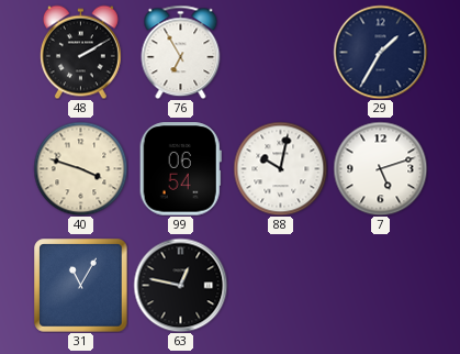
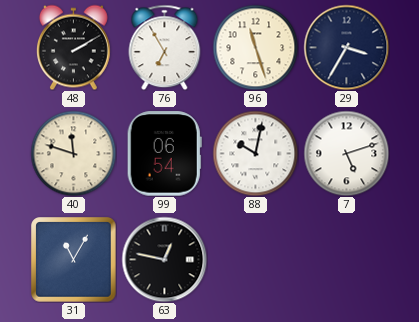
96: none -> 11:27 (255, 47)
29: 1:35 -> 3:35 (346, 47)
40: 3:48 -> 11:48 (73, 153)
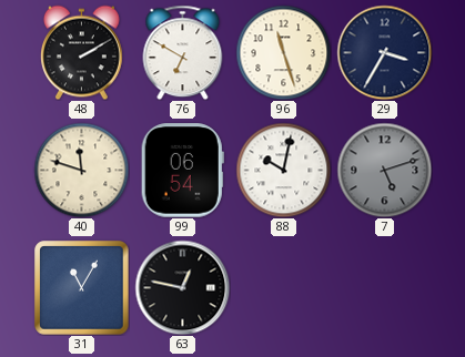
76: 6:55 -> 6:50 (183, 52)
7 dial: white -> grey (384, 170)
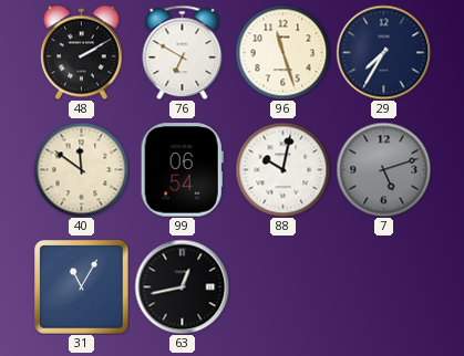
29: 3:35 -> 7:35 (383, 52)
40: 11:48 -> 11:51 (81, 169)
63: 12:47 -> 12:43 (182, 286)
